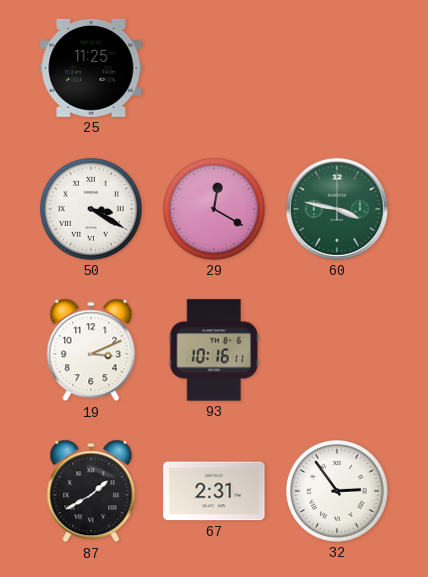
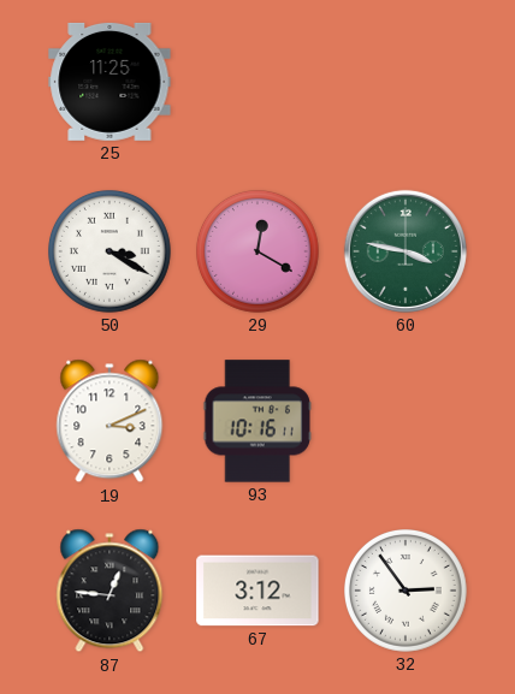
87: 1:40 -> 12:46 (109, 591)
67: 2:31 -> 3:12 (257, 591)
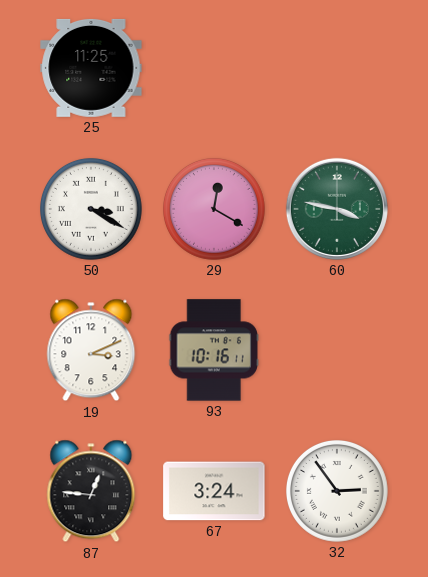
67: 3:12 -> 3:24 (214, 491)
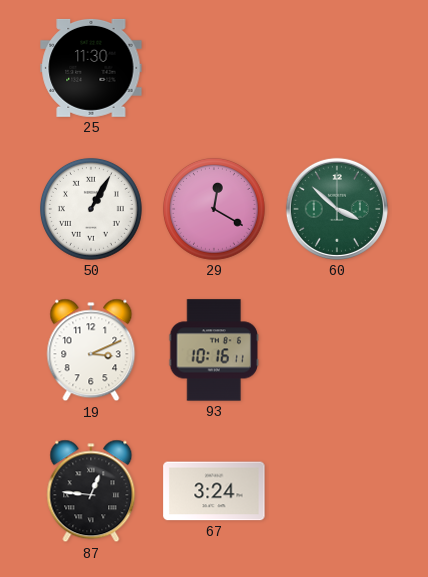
25: 11:25 -> 11:30 (91, 68)
50: 3:20 -> 1:05 (92, 210)
60: 3:47 -> 3:52 (337, 209)
32: 2:54 -> none (338, 492)
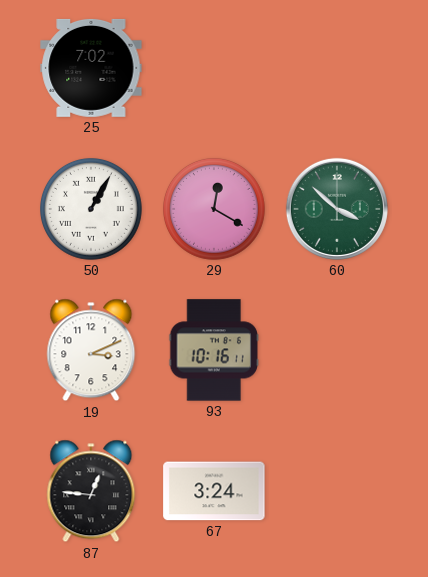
25: 11:30 -> 7:02 (91, 68)
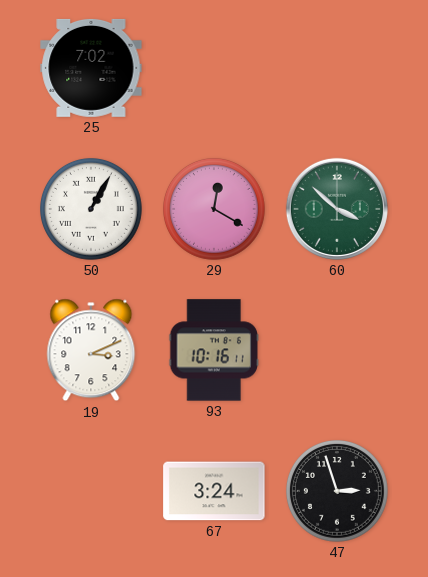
87: 12:46 -> none (91, 491)
47: none -> 2:57 (338, 492)
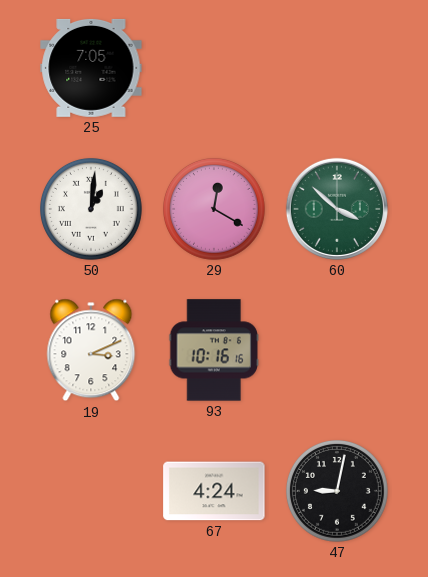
25: 7:02 -> 7:05 (91, 68)
50: 1:05 -> 1:01 (92, 210)
93: 10:16:11 -> 10:16:16 (213, 350)
67: 3:24 -> 4:24 (214, 491)
47: 2:57 -> 9:02 (338, 492)
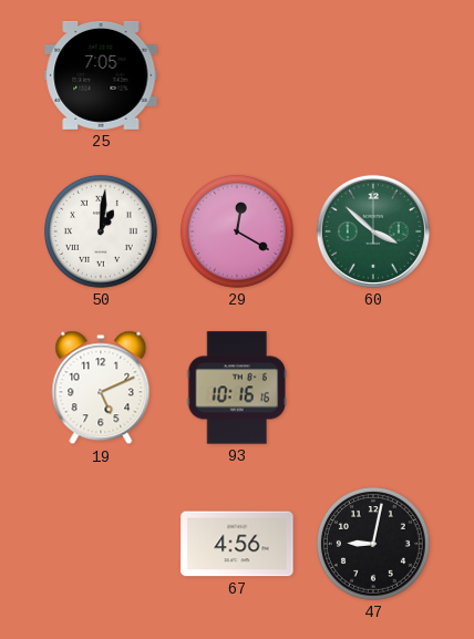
19: 3:11 -> 5:11 (101, 388)
67: 4:24 -> 4:56 (237, 544)
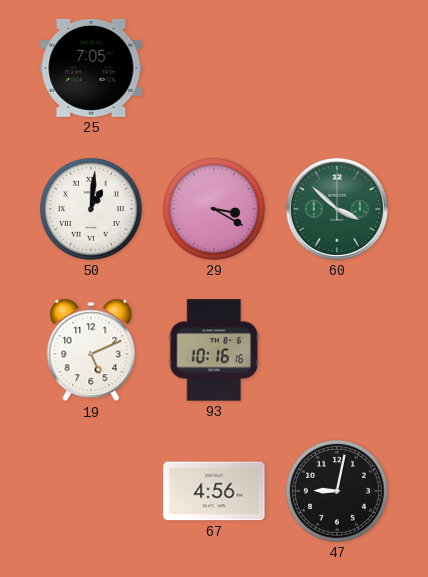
29: 12:20 -> 3:20 (215, 210)
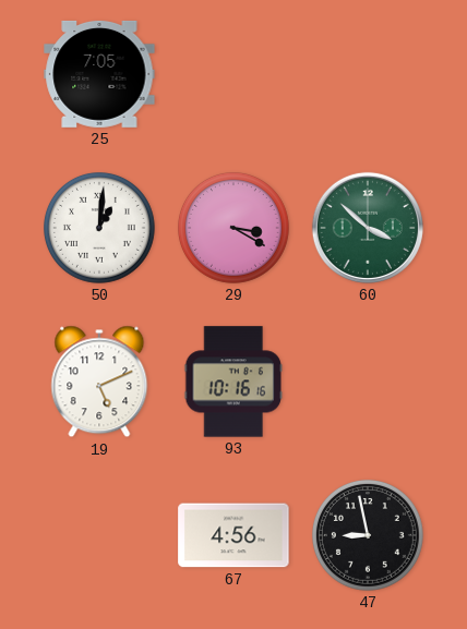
47: 9:02 -> 8:58 (369, 536)
